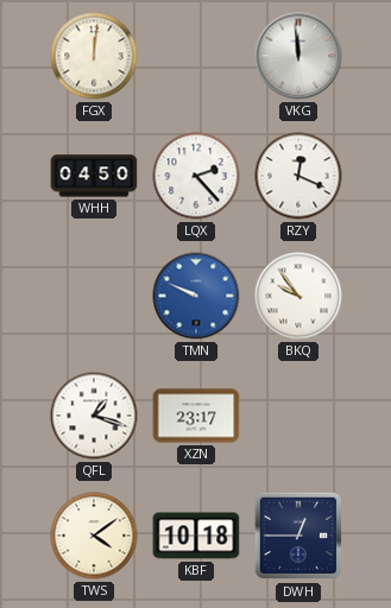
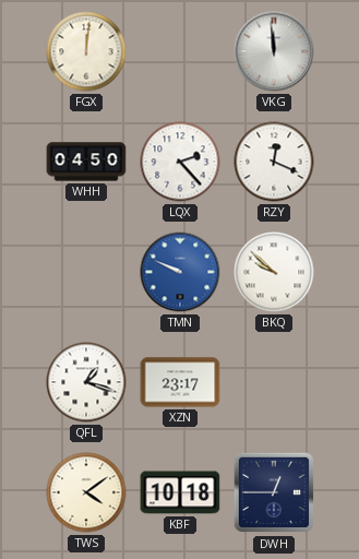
BKQ: 9:54 -> 9:52 (274, 272)
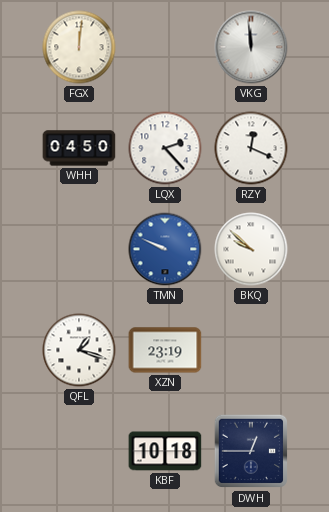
XZN: 23:17 -> 23:19 (165, 350)
TWS: 4:09 -> none (86, 492)
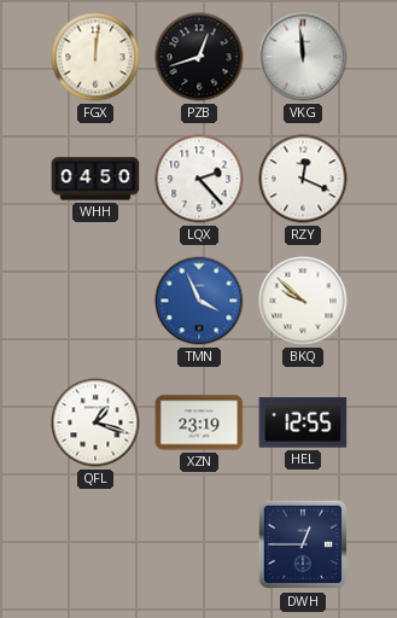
PZB: none -> 12:42 (199, 57)
TMN: 9:49 -> 3:56 (199, 301)
HEL: none -> 12:55 (303, 422)
KBF: 10:18 -> none (165, 451)
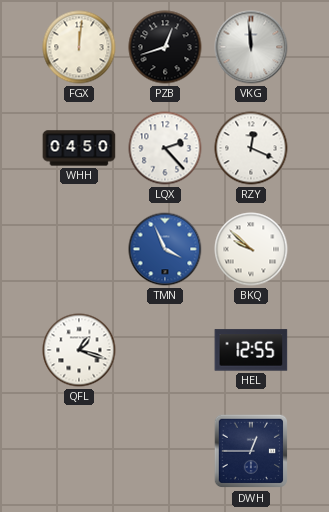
XZN: 23:19 -> none (199, 422)
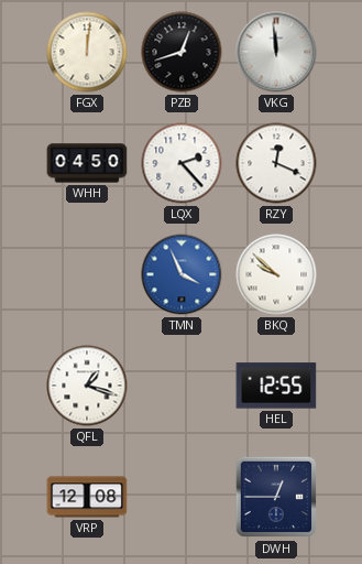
VRP: none -> 12:08 (87, 497)
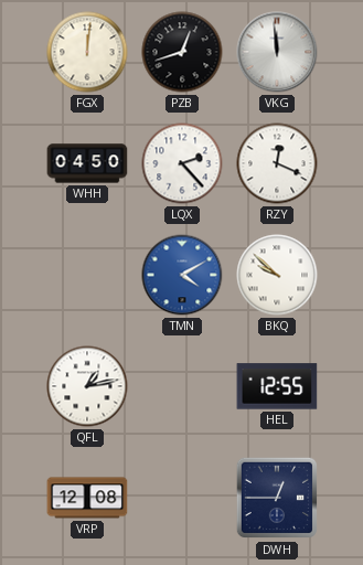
TMN: 3:56 -> 4:10 (182, 275)
QFL: 1:18 -> 1:13 (87, 386)
